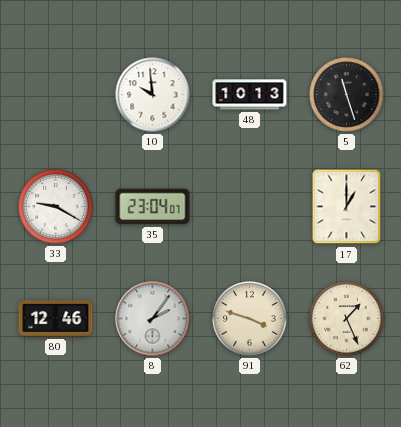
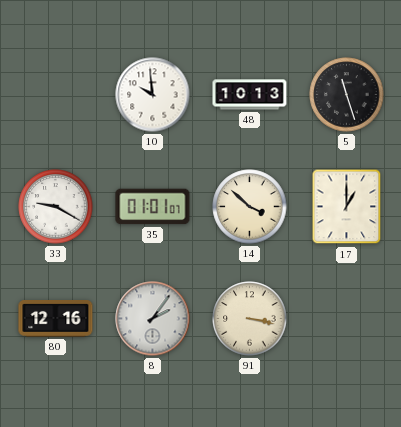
35: 23:04 -> 01:01 (153, 207)
14: none -> 3:52 (250, 207)
80: 12:46 -> 12:16 (56, 319)
91: 3:48 -> 3:17 (250, 319)
62: 1:26 -> none (347, 319)
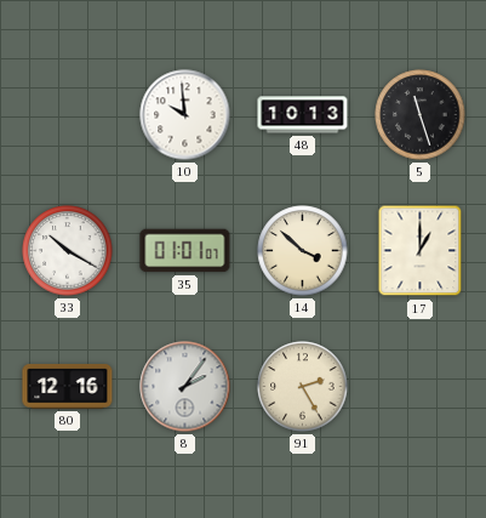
33: 9:20 -> 10:20 (68, 251)
91: 3:17 -> 2:25 (303, 387)
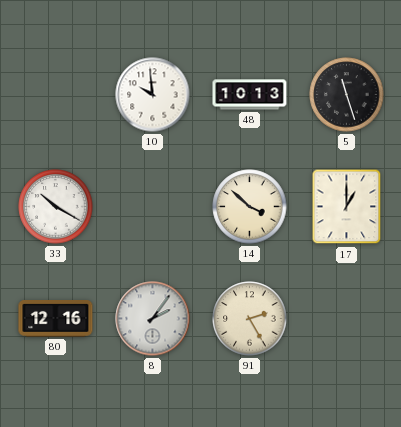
35: 01:01 -> none (185, 251)
